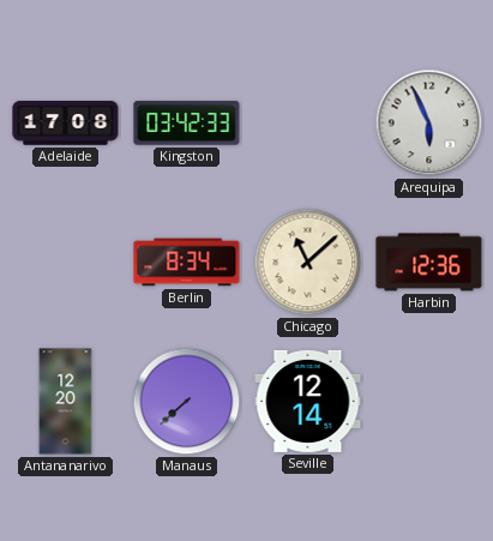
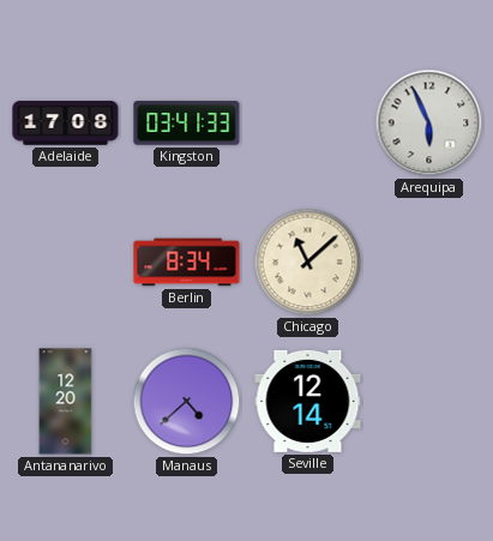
Kingston: 03:42 -> 03:41 (187, 124)
Harbin: 12:36 -> none (429, 263)
Manaus: 7:38 -> 4:38 (187, 402)
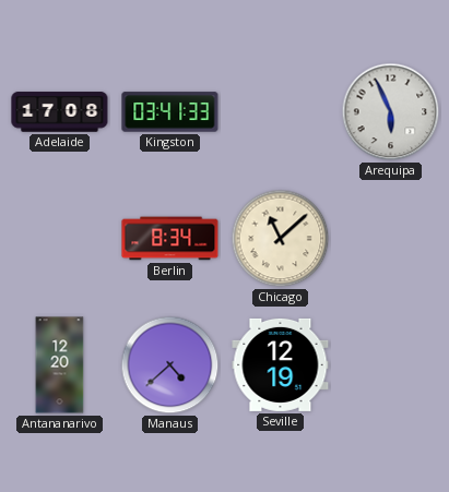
Seville: 12:14 -> 12:19 (281, 364)
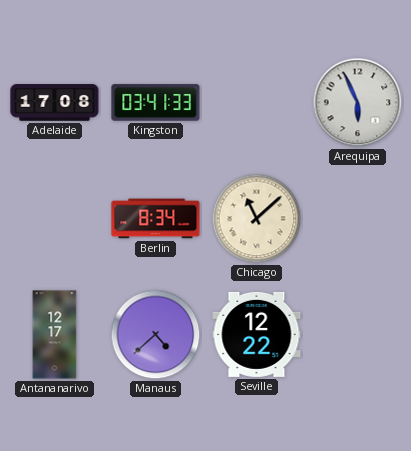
Antananarivo: 12:20 -> 12:17 (55, 335)
Seville: 12:19 -> 12:22 (257, 334)
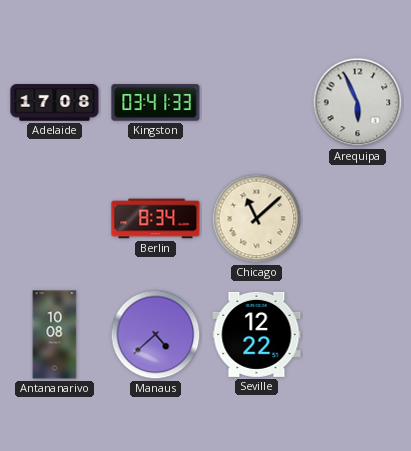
Antananarivo: 12:17 -> 10:08 (55, 335)
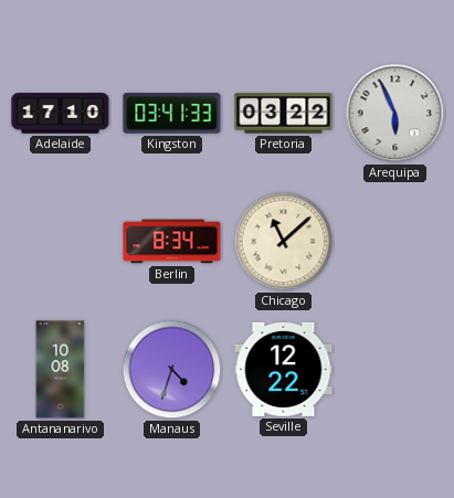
Adelaide: 17:08 -> 17:10 (61, 114)
Pretoria: none -> 03:22 (284, 114)
Manaus: 4:38 -> 4:33 (172, 370)
